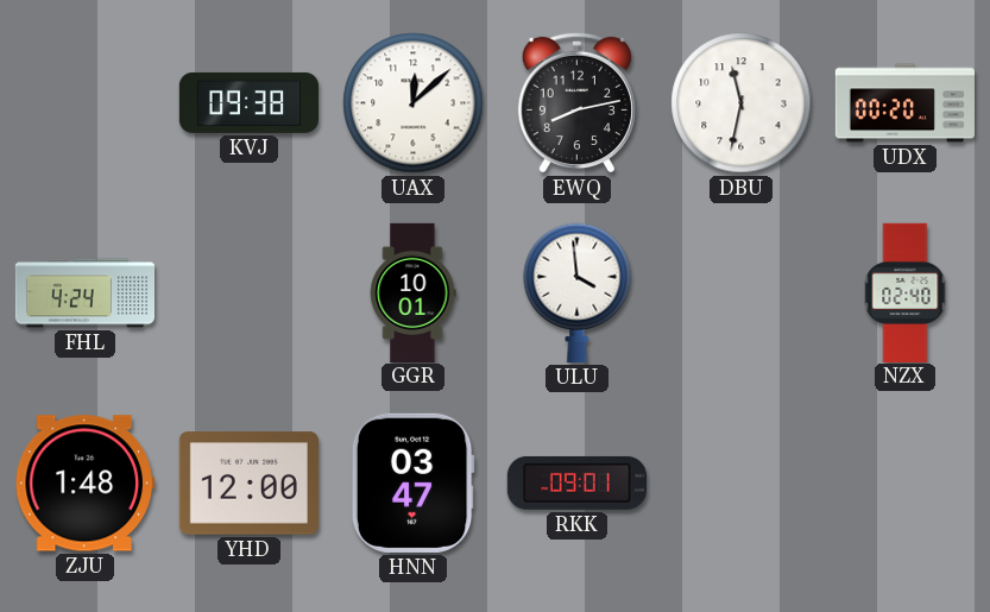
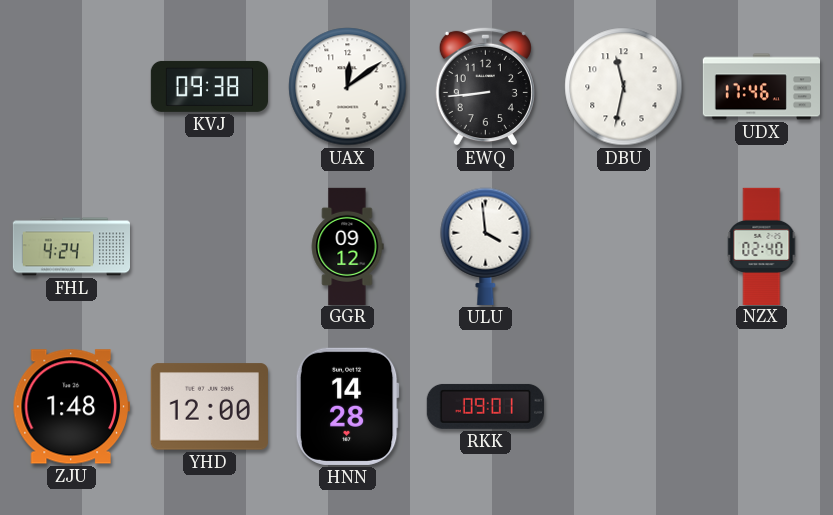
UAX: 12:08 -> 12:09 (348, 87)
EWQ: 8:13 -> 8:44 (485, 86)
UDX: 00:20 -> 17:46 (761, 87)
GGR: 10:01 -> 09:12 (347, 246)
HNN: 03:47 -> 14:28 (347, 406)
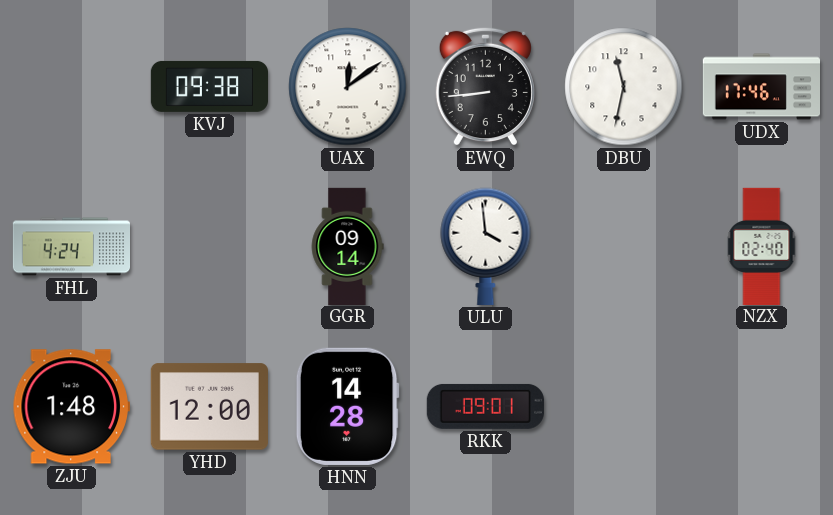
GGR: 09:12 -> 09:14 (347, 246)
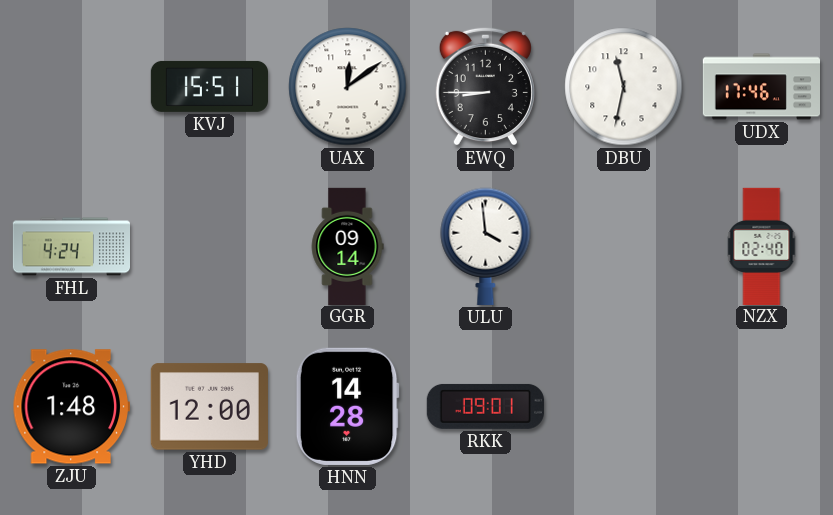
KVJ: 09:38 -> 15:51 (209, 86)
EWQ: 8:44 -> 8:45 (485, 86)
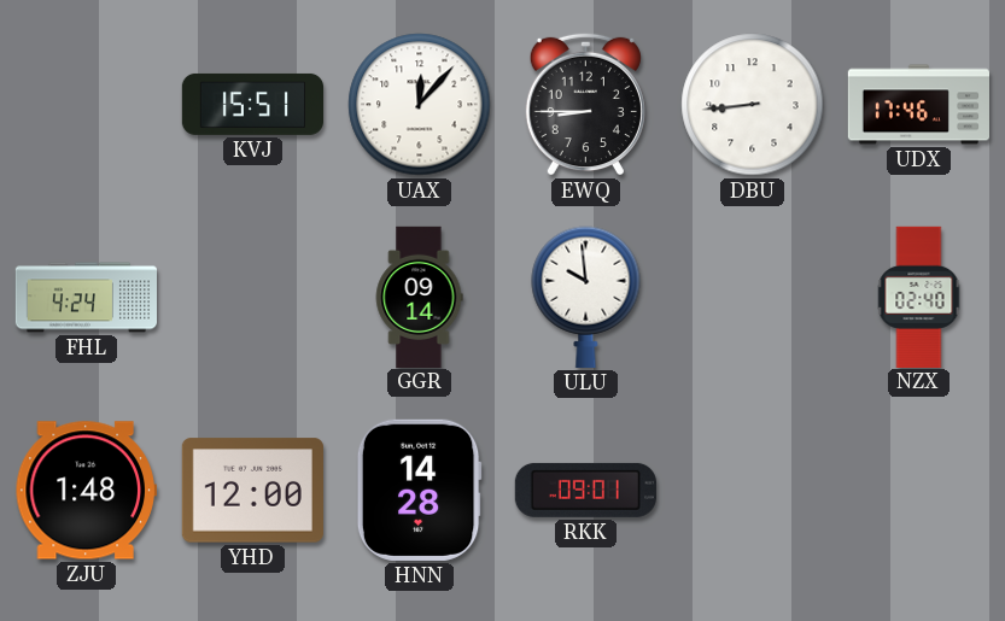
UAX: 12:09 -> 12:07 (420, 105)
DBU: 11:32 -> 8:44 (753, 105)
ULU: 3:59 -> 9:59 (586, 297)
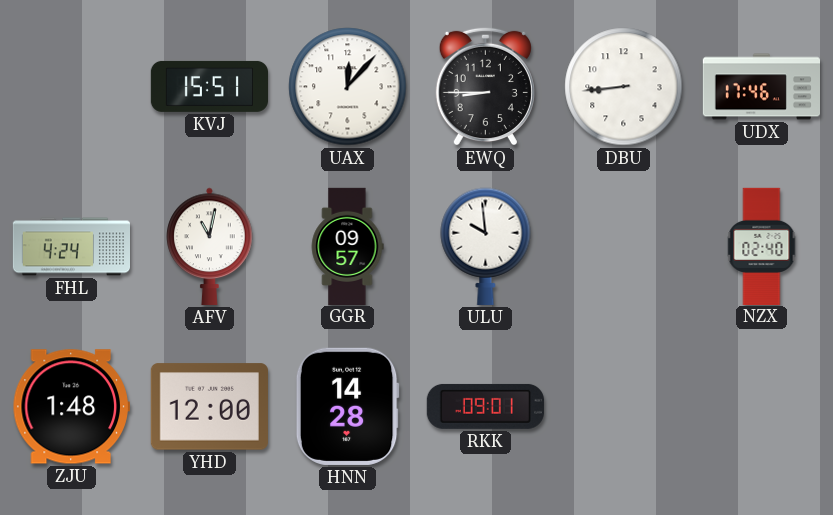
AFV: none -> 11:02 (210, 246)
GGR: 09:14 -> 09:57 (347, 246)
